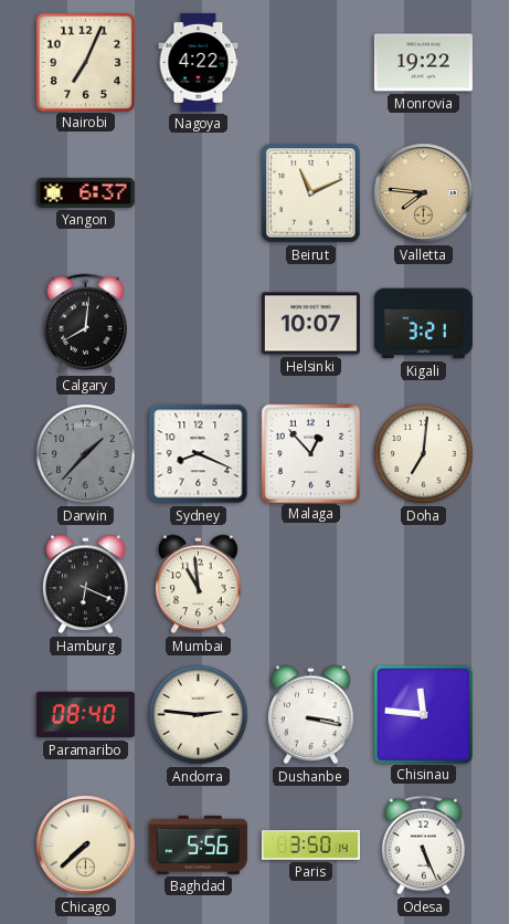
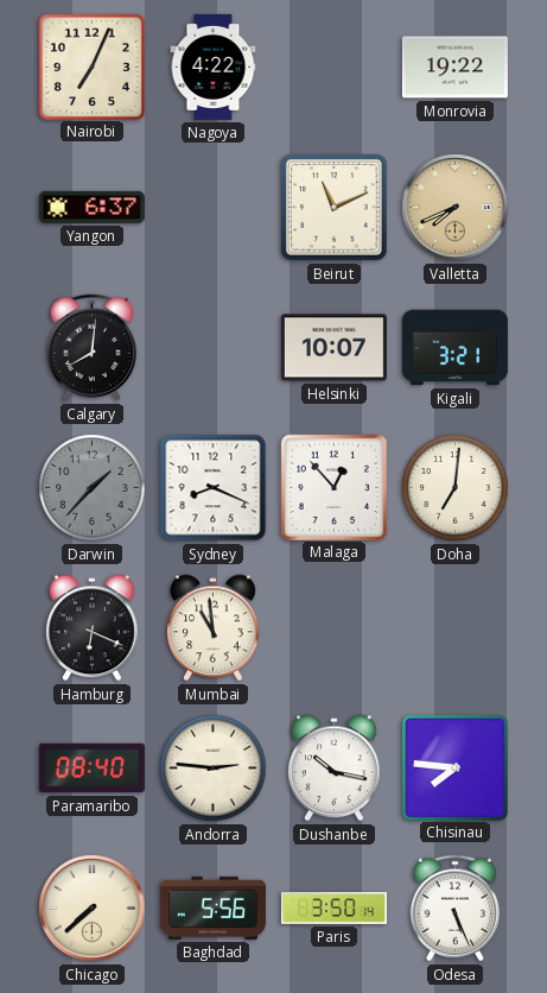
Valletta: 7:46 -> 7:41 (456, 208)
Dushanbe: 3:17 -> 10:17 (335, 769)
Chisinau: 11:46 -> 7:46 (454, 767)
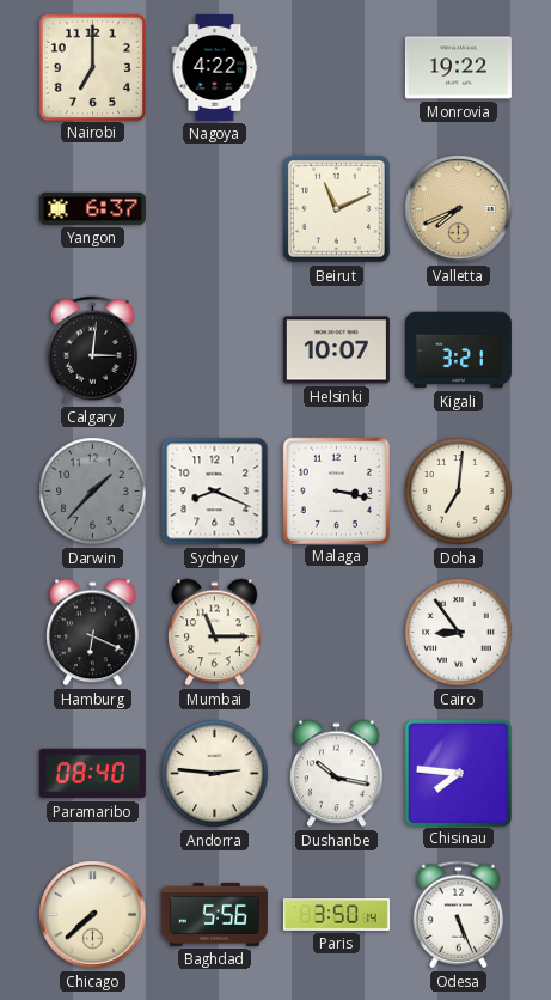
Nairobi: 7:04 -> 7:00 (92, 67)
Calgary: 8:01 -> 3:01 (92, 350)
Malaga: 12:53 -> 3:17 (336, 490)
Mumbai: 10:59 -> 11:15 (215, 633)
Cairo: none -> 8:54 (459, 633)
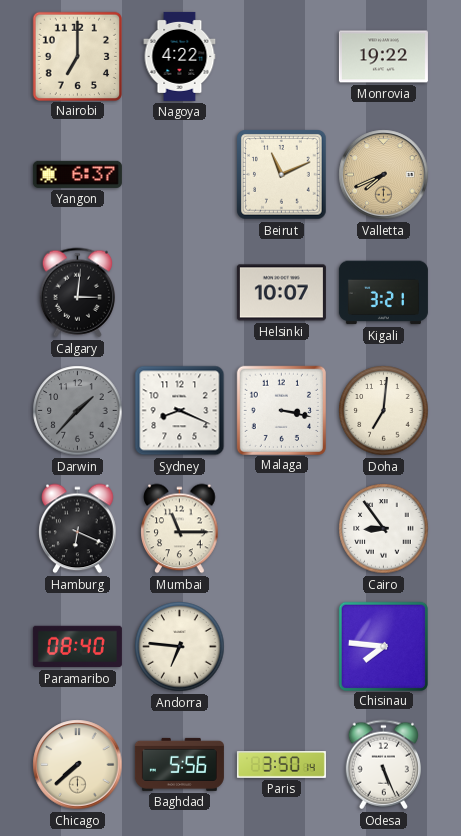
Andorra: 2:46 -> 6:46 (180, 647)
Dushanbe: 10:17 -> none (337, 774)
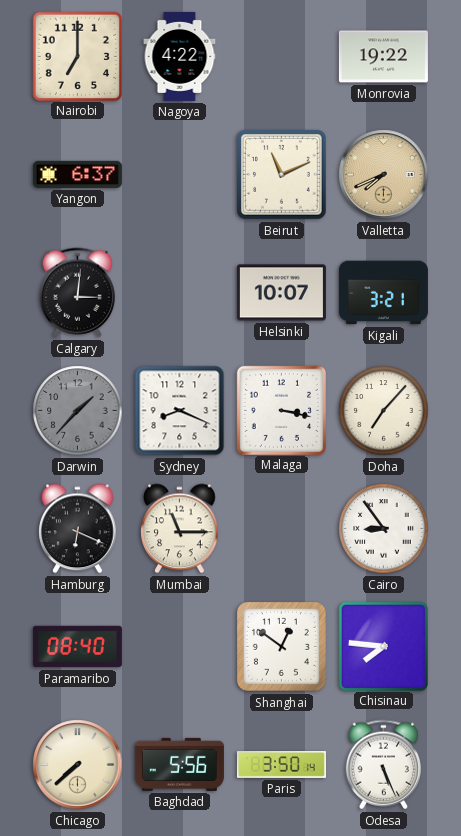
Doha: 7:01 -> 7:07 (384, 411)
Andorra: 6:46 -> none (180, 647)
Shanghai: none -> 12:51 (281, 646)
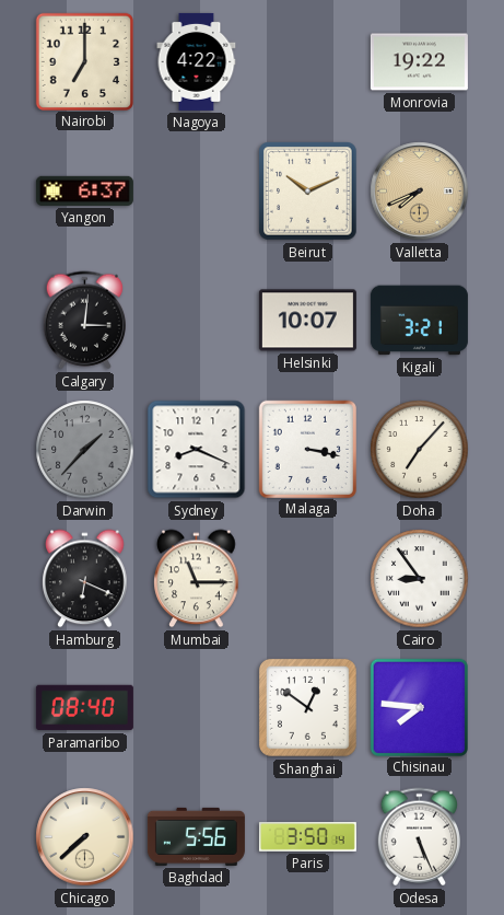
Beirut: 11:11 -> 10:11 (308, 192)
